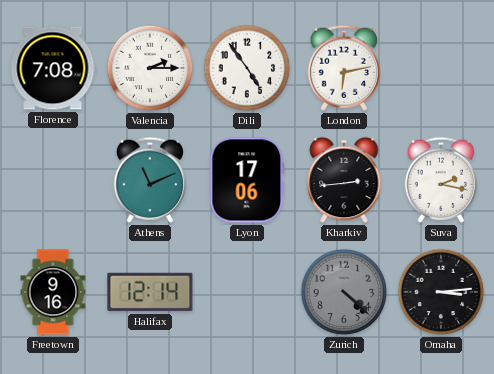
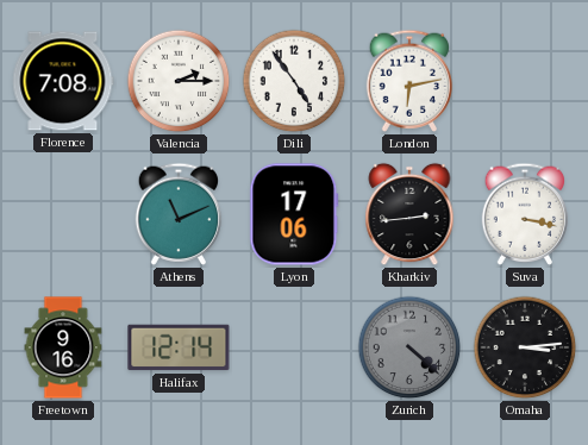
Suva: 2:17 -> 3:17 (525, 214)
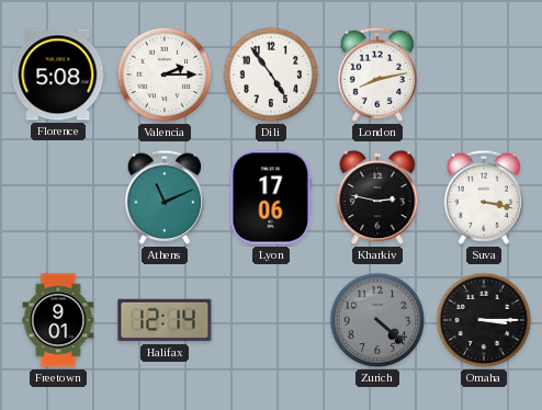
Florence: 7:08 -> 5:08 (58, 75)
London: 6:13 -> 8:13 (377, 75)
Kharkiv: 2:44 -> 2:47 (377, 197)
Freetown: 9:16 -> 9:01 (58, 320)
Omaha: 3:14 -> 3:15 (484, 320)
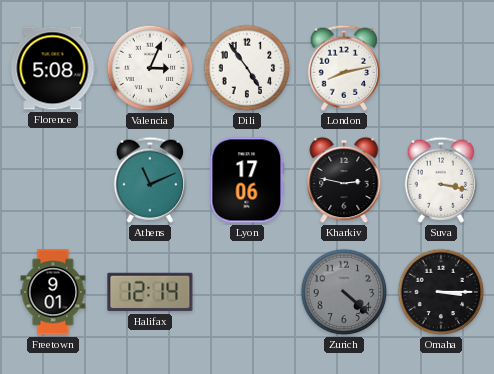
Valencia: 2:15 -> 3:04 (150, 68)
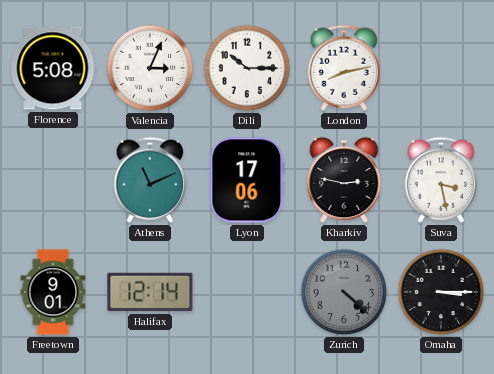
Dili: 4:54 -> 10:15 (247, 68)
Suva: 3:17 -> 3:28 (441, 180)
